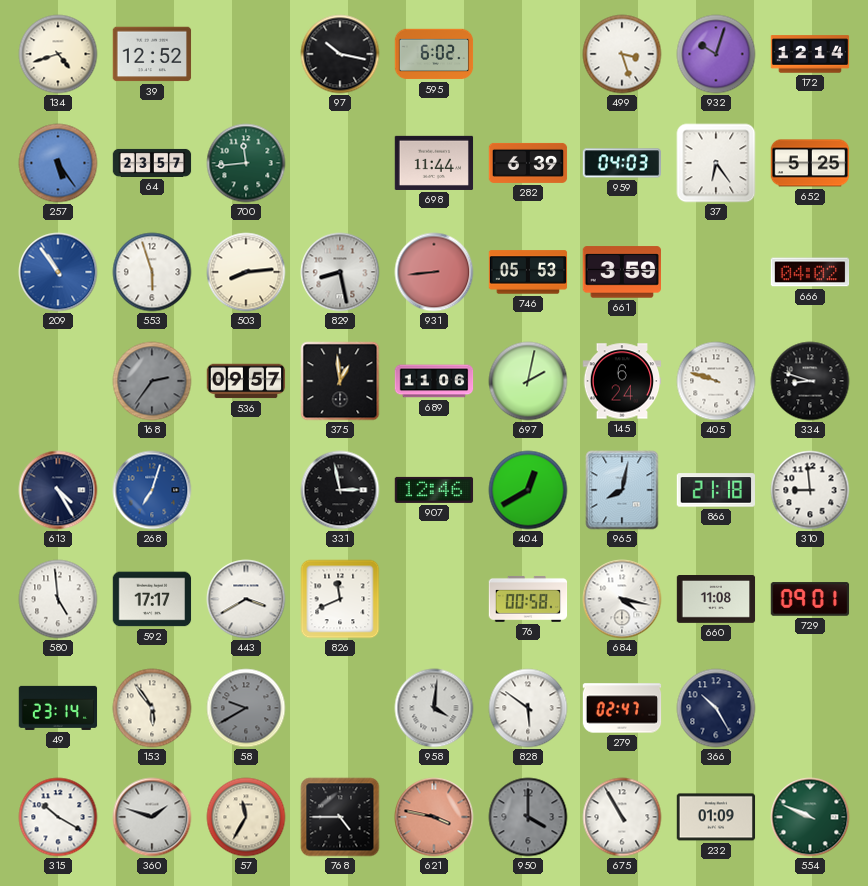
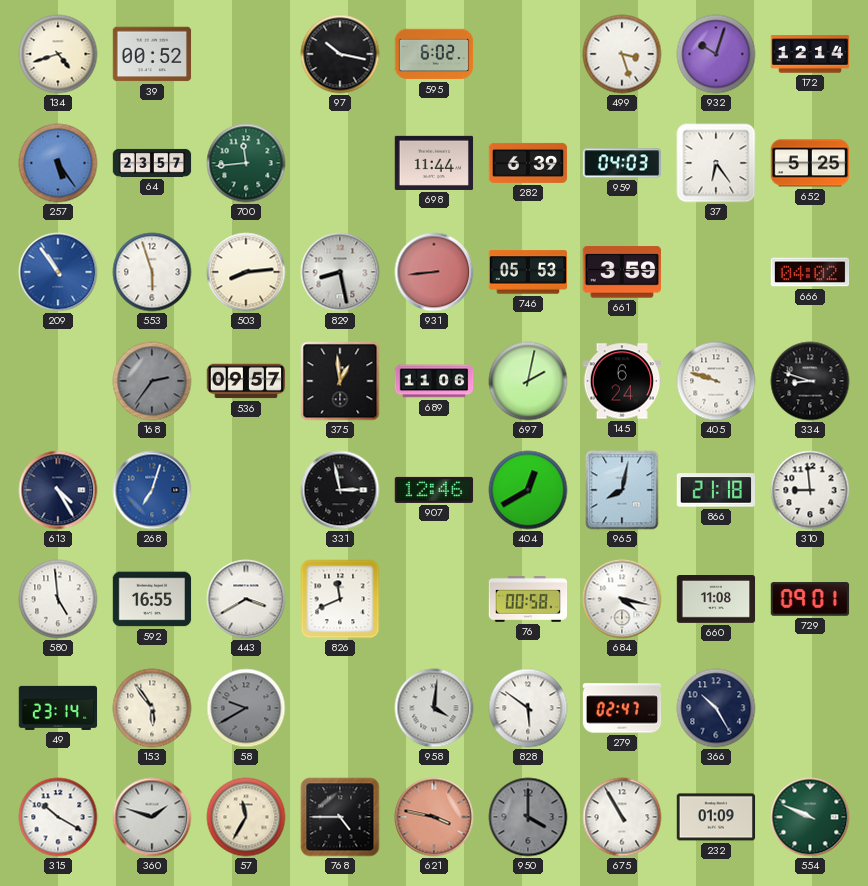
39: 12:52 -> 00:52 (152, 54)
592: 17:17 -> 16:55 (152, 599)
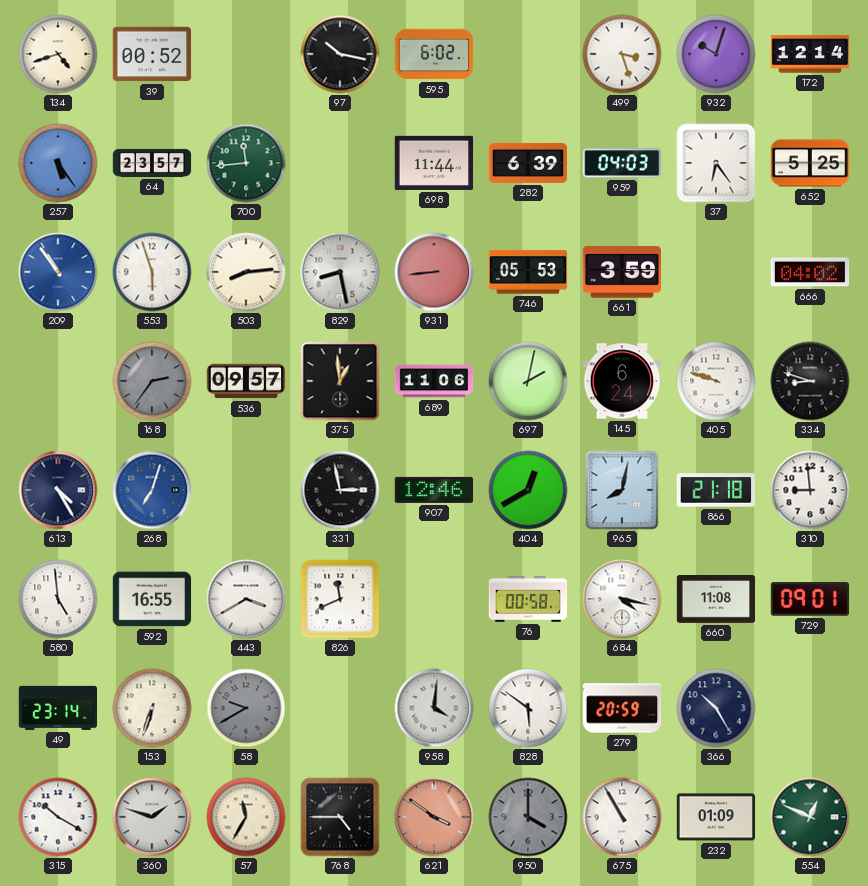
153: 5:54 -> 6:33 (152, 708)
279: 02:47 -> 20:59 (622, 708)
621: 3:47 -> 3:51 (434, 817)
554: 9:49 -> 12:49 (810, 817)
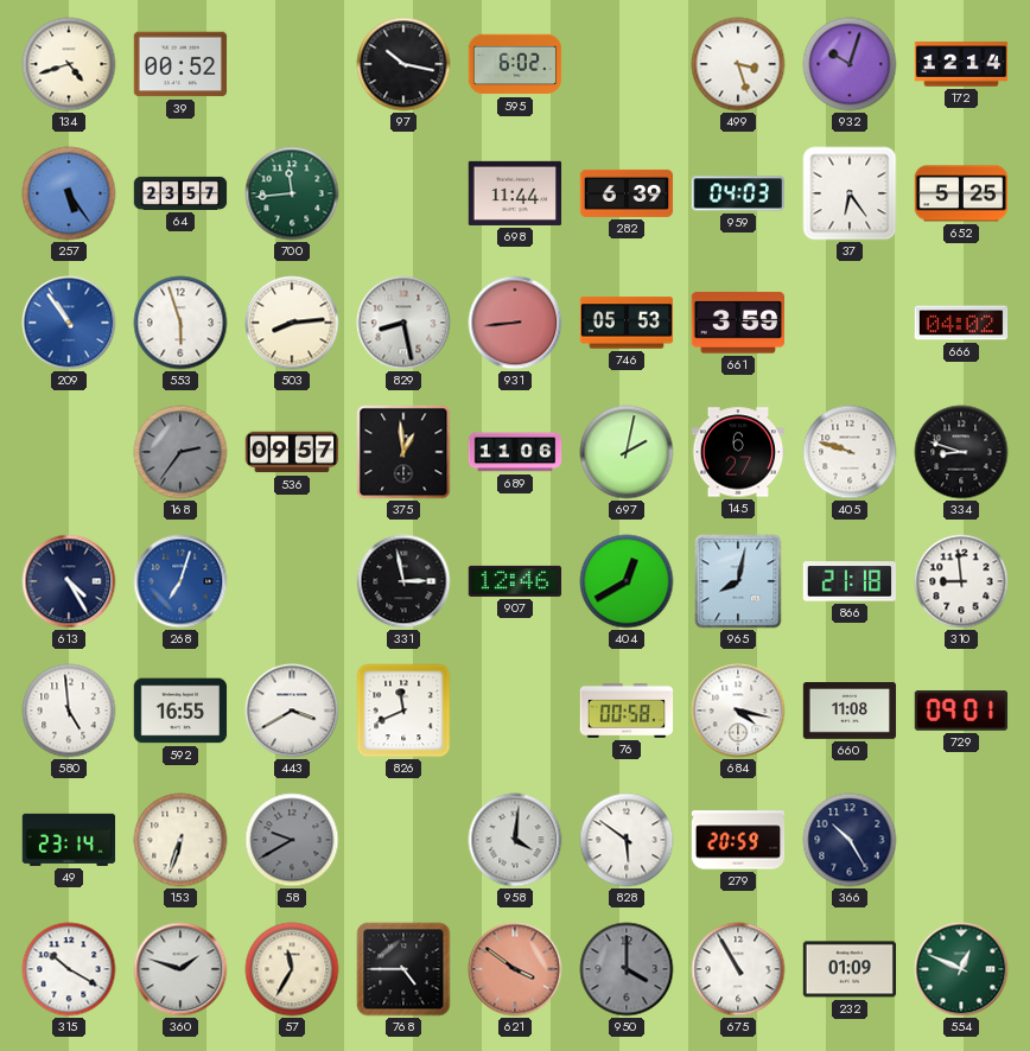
145: 6:24 -> 6:27 (738, 452)
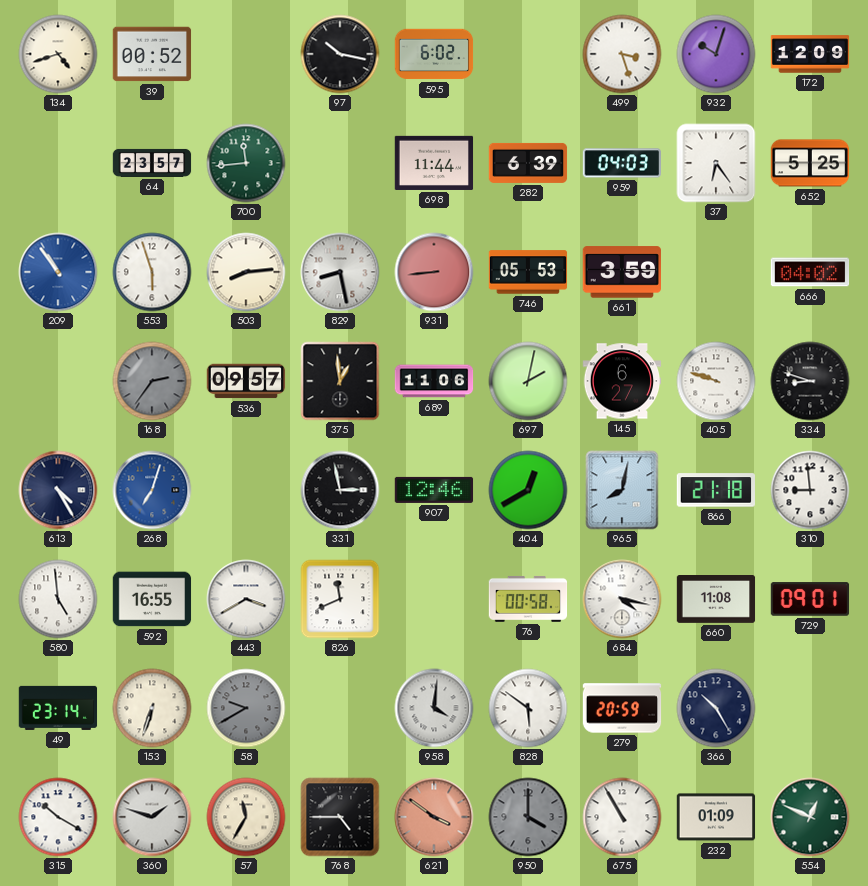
172: 12:14 -> 12:09 (810, 54)
257: 5:24 -> none (69, 193)
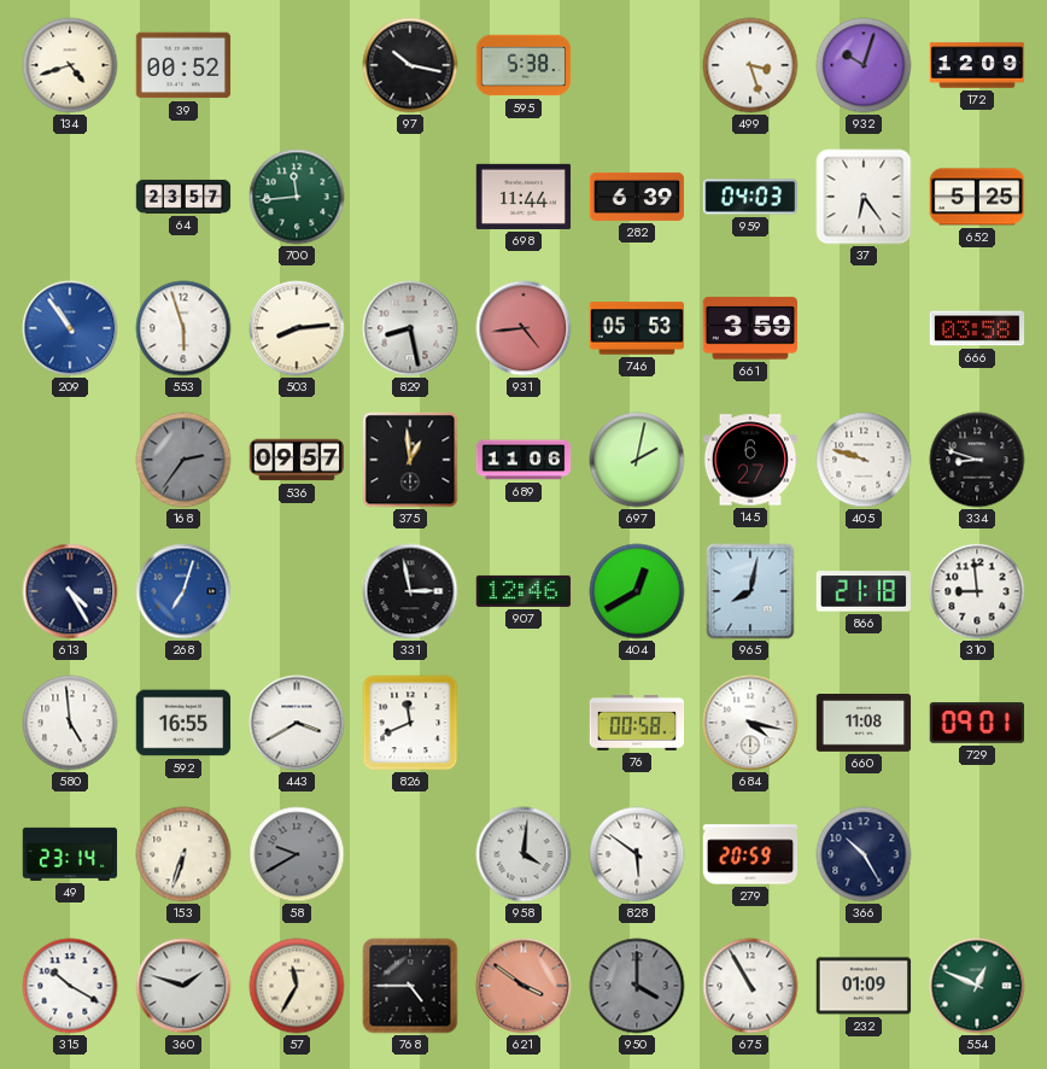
595: 6:02 -> 5:38 (523, 65)
931: 8:44 -> 4:44 (523, 328)
666: 04:02 -> 03:58 (977, 328)
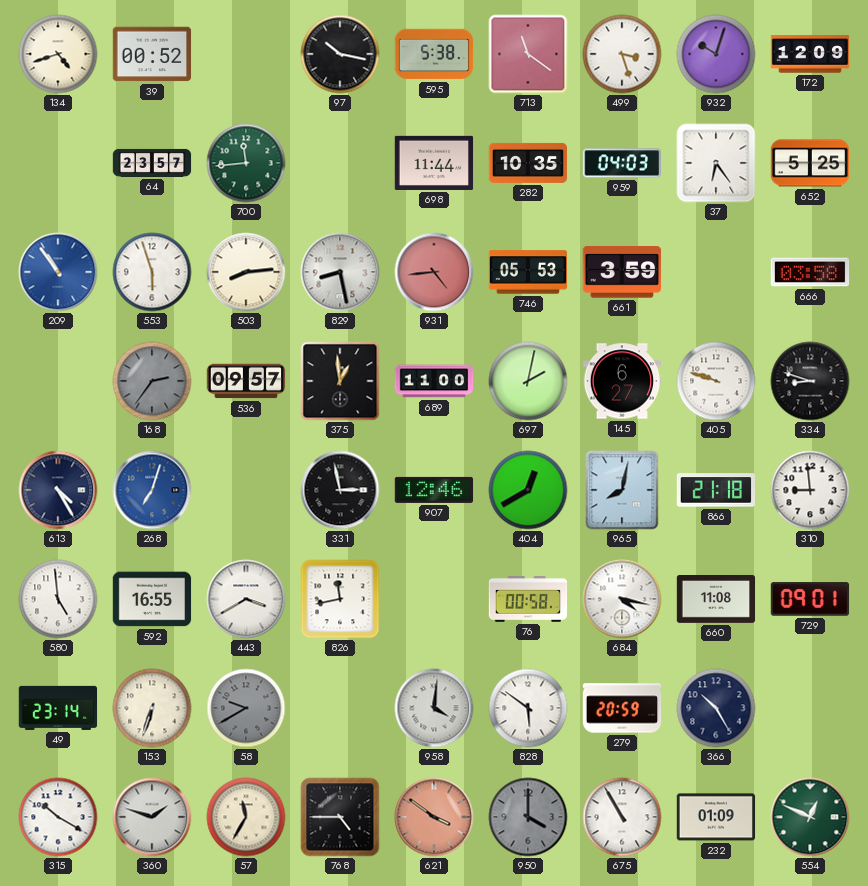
713: none -> 11:21 (528, 54)
282: 6:39 -> 10:35 (528, 163)
689: 11:06 -> 11:00 (434, 381)
826: 11:41 -> 11:43 (340, 599)
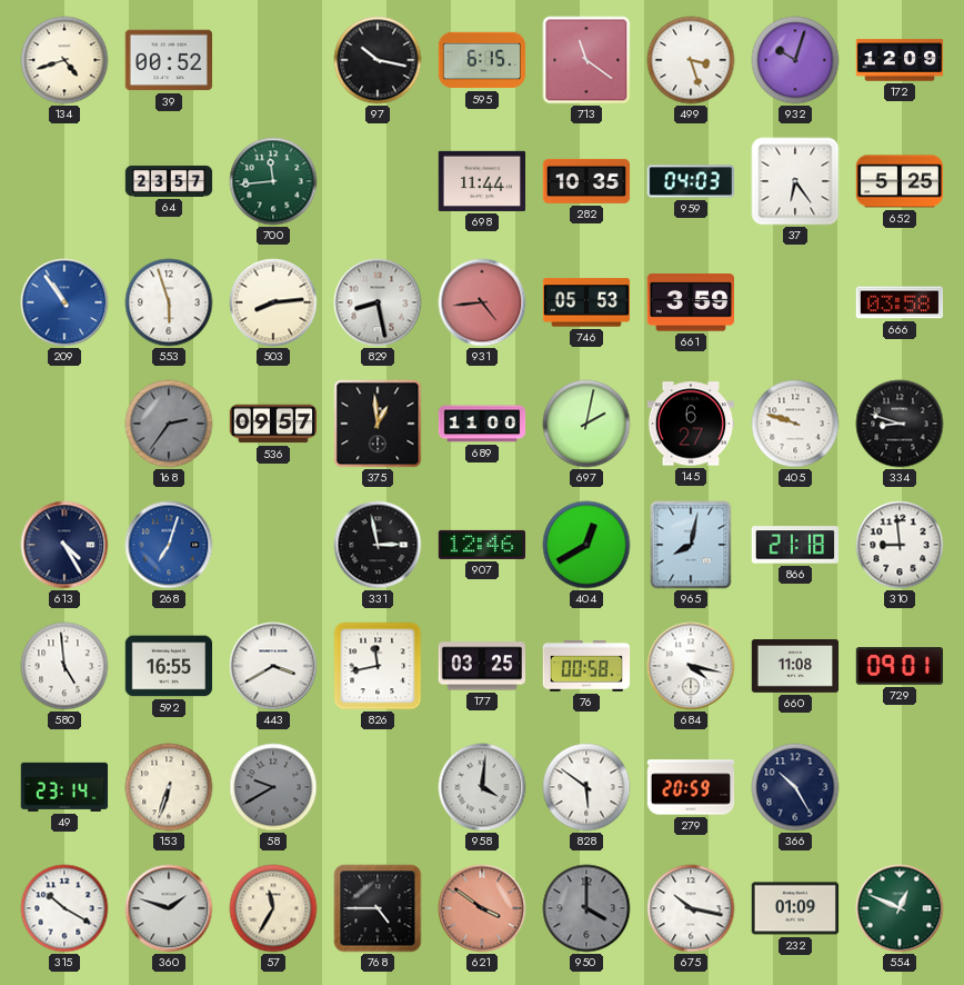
595: 5:38 -> 6:15 (482, 60)
177: none -> 03:25 (482, 666)
675: 10:55 -> 10:17 (691, 908)
